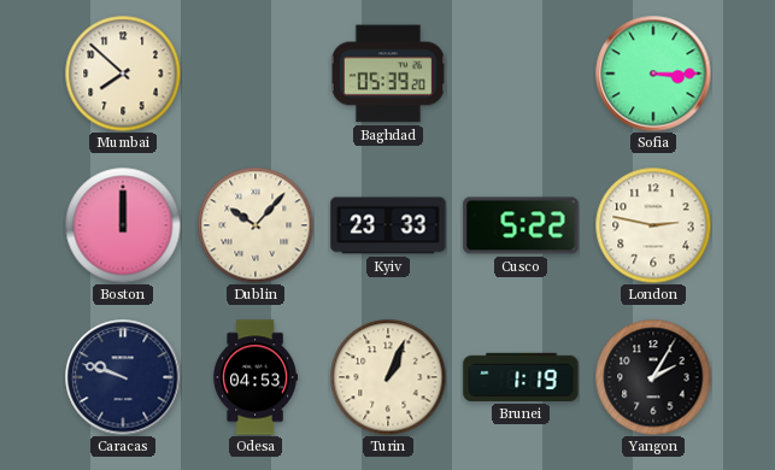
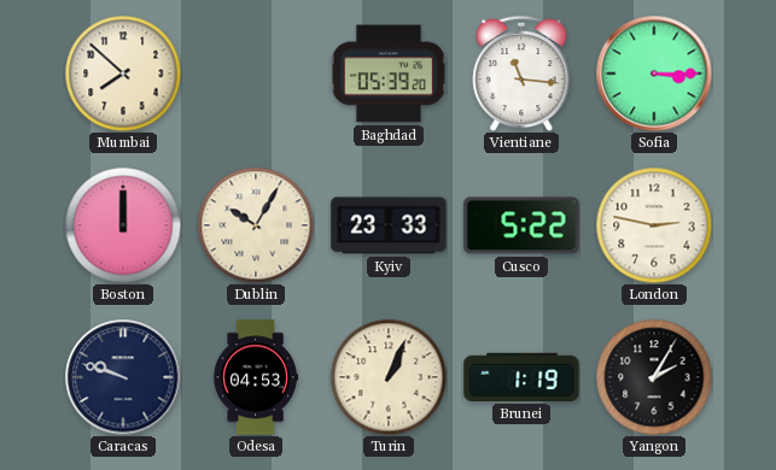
Vientiane: none -> 11:16 (521, 74)
Dublin: 10:07 -> 10:05 (256, 225)
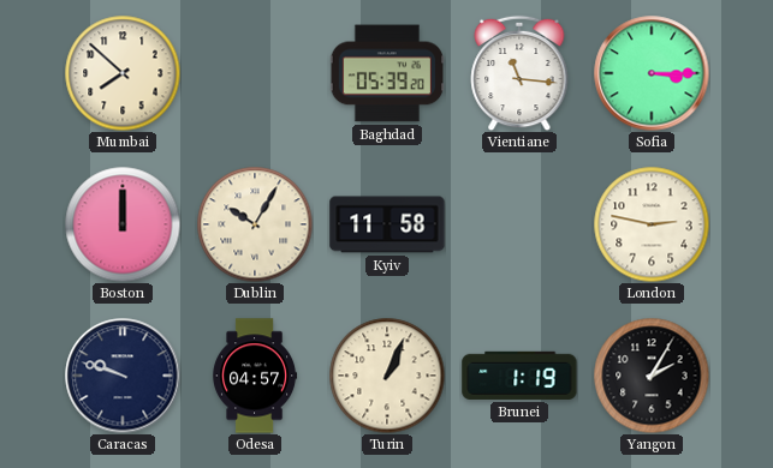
Kyiv: 23:33 -> 11:58 (387, 224)
Cusco: 5:22 -> none (521, 225)
Odesa: 04:53 -> 04:57 (255, 376)
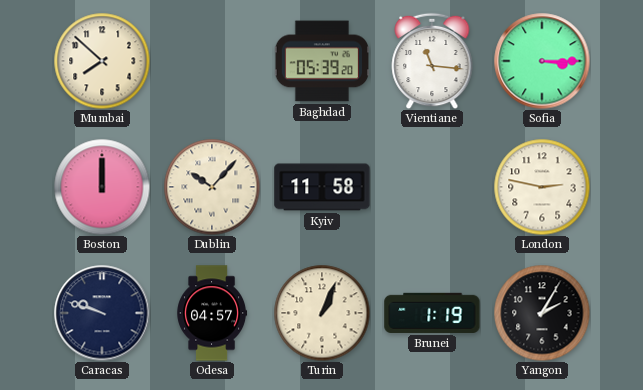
Dublin: 10:05 -> 10:07 (212, 187)
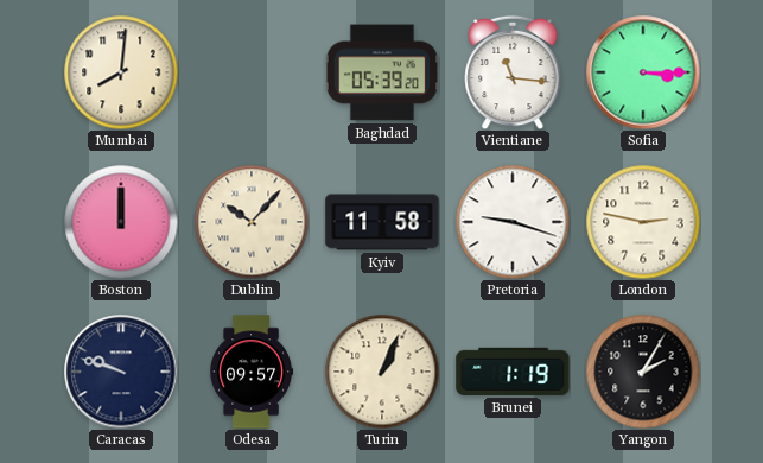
Mumbai: 7:52 -> 8:01 (121, 72)
Pretoria: none -> 9:18 (513, 222)
Odesa: 04:57 -> 09:57 (252, 372)
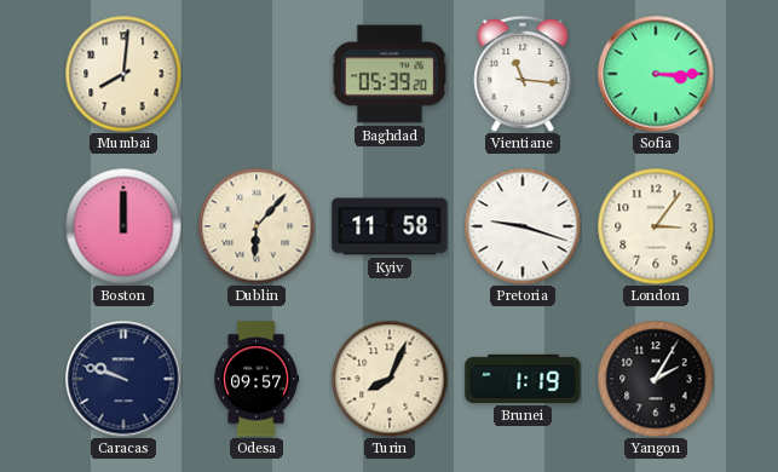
Dublin: 10:07 -> 6:07 (257, 226)
London: 2:47 -> 3:06 (656, 226)
Turin: 1:04 -> 8:04 (390, 379)
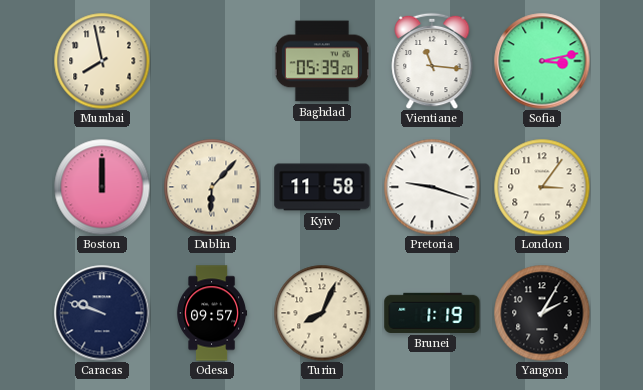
Mumbai: 8:01 -> 7:58 (102, 61)
Sofia: 3:15 -> 3:13 (542, 61)
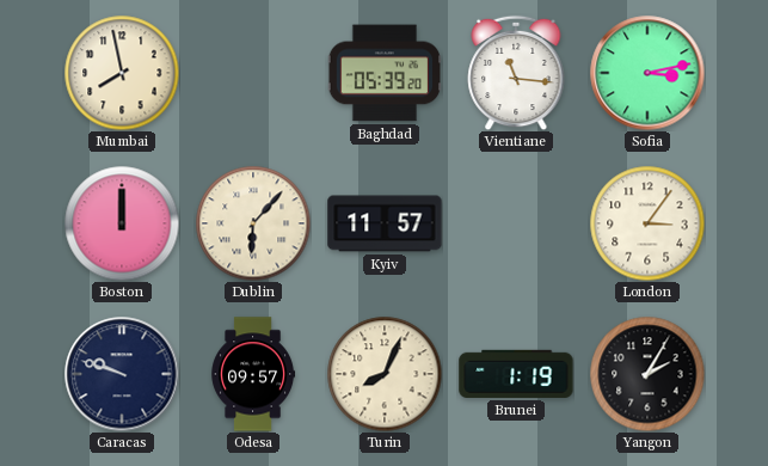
Kyiv: 11:58 -> 11:57 (385, 223)
Pretoria: 9:18 -> none (432, 187)
